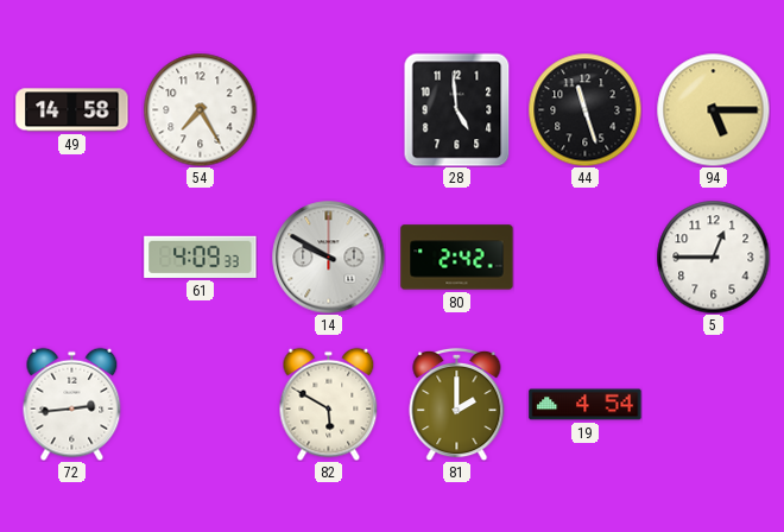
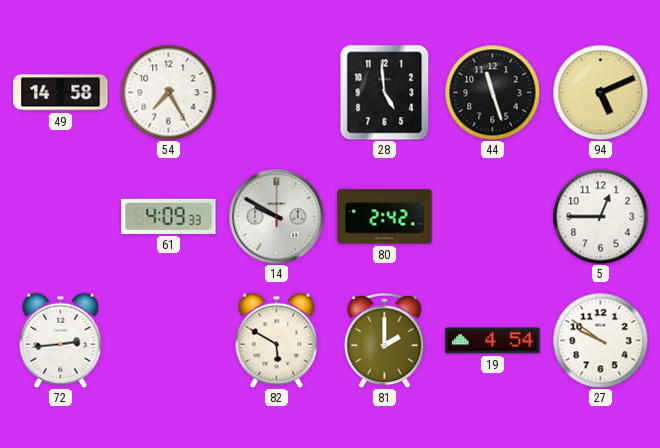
94: 5:15 -> 5:11 (600, 92)
27: none -> 9:51 (600, 340)
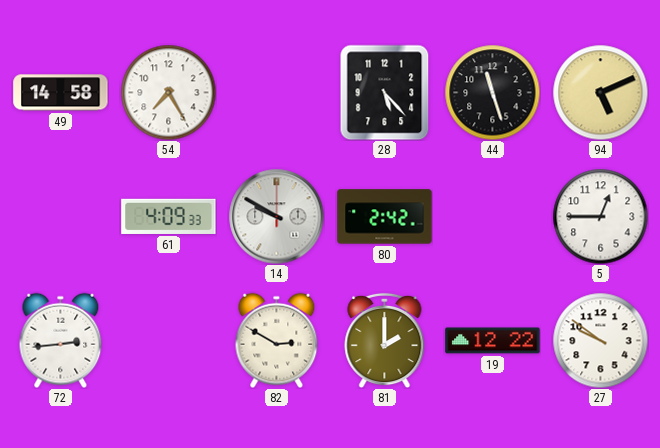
28: 4:59 -> 5:23 (385, 92)
82: 5:50 -> 2:50 (277, 340)
19: 4:54 -> 12:22 (493, 341)
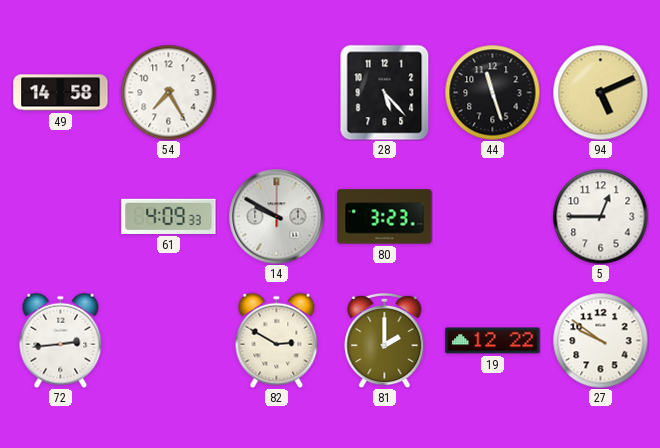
80: 2:42 -> 3:23 (385, 217)
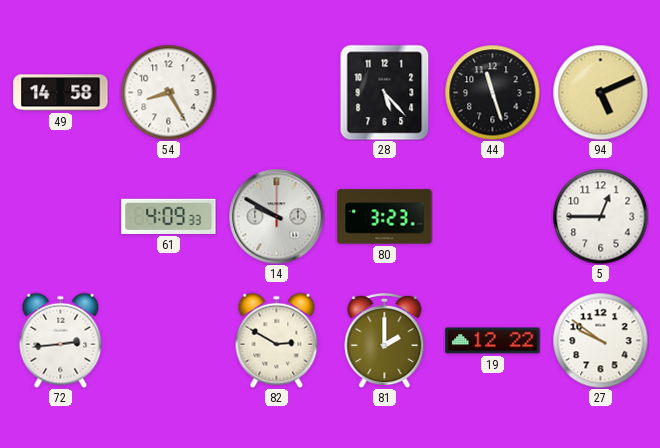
54: 7:25 -> 8:25 (168, 92)
